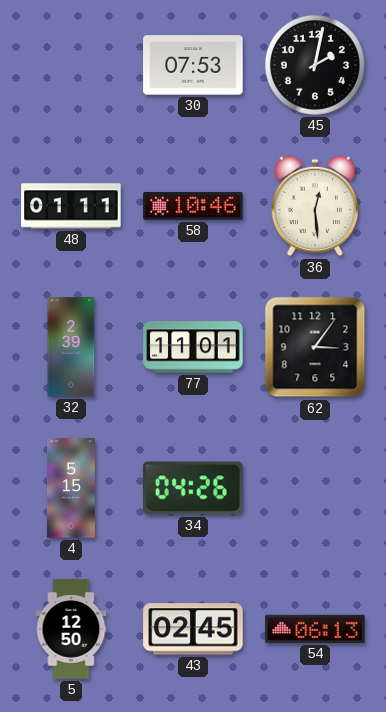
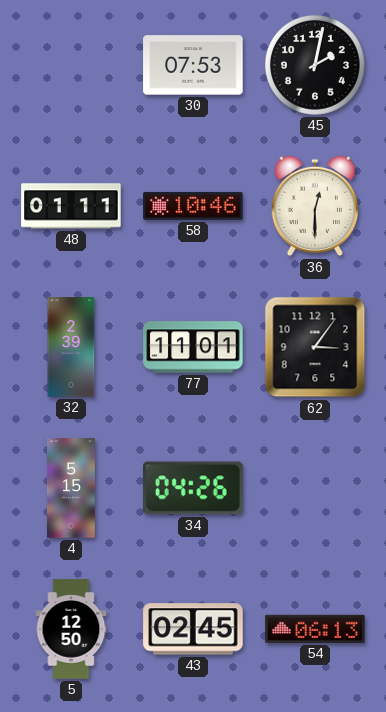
36: 12:29 -> 12:30 (315, 206)
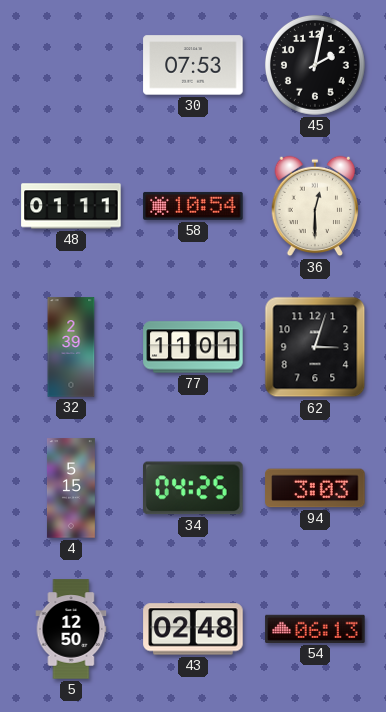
58: 10:46 -> 10:54 (193, 206)
62: 3:06 -> 3:03 (315, 347)
34: 04:26 -> 04:25 (194, 488)
94: none -> 3:03 (315, 488)
43: 02:45 -> 02:48 (193, 629)
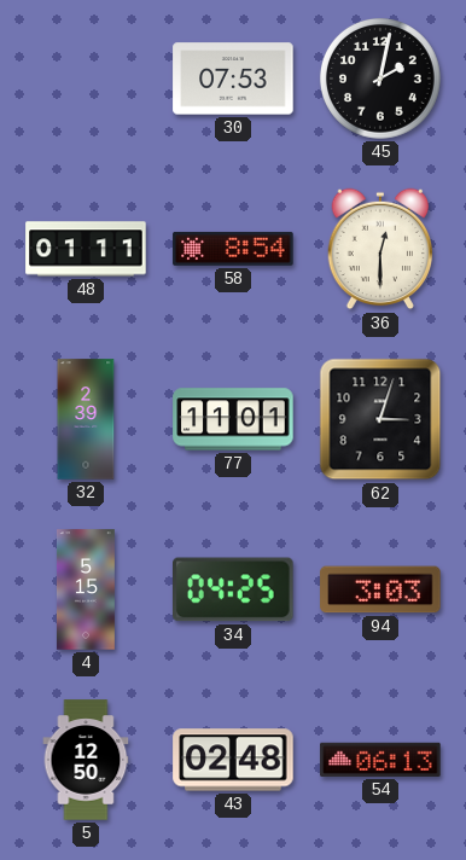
58: 10:54 -> 8:54 (233, 249)
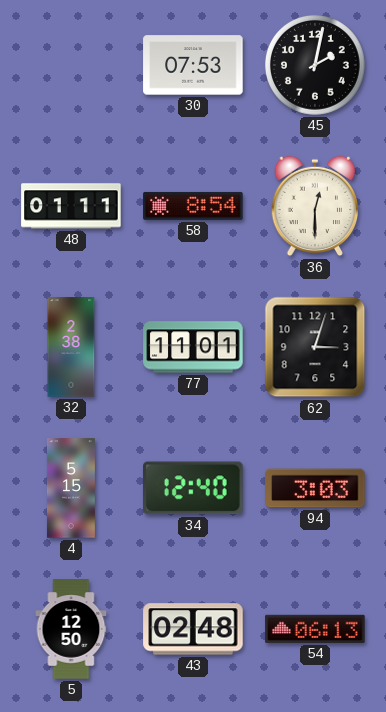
32: 2:39 -> 2:38 (71, 347)
34: 04:25 -> 12:40 (194, 488)
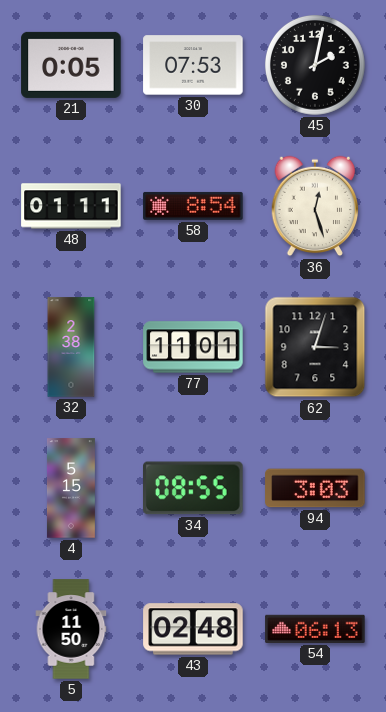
21: none -> 0:05 (71, 65)
36: 12:30 -> 12:27 (315, 206)
34: 12:40 -> 08:55 (194, 488)
5: 12:50 -> 11:50 (71, 629)
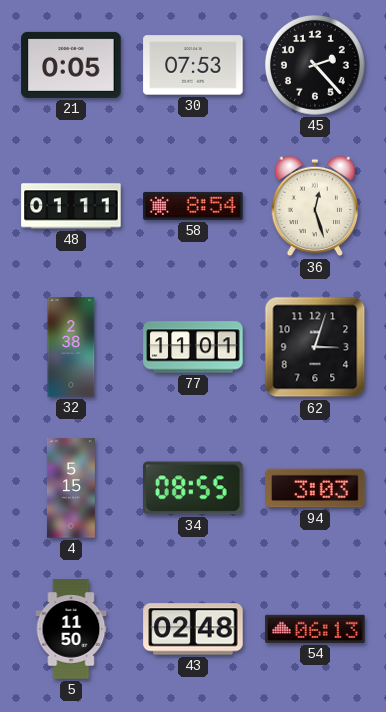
45: 2:02 -> 2:23 (315, 65)
